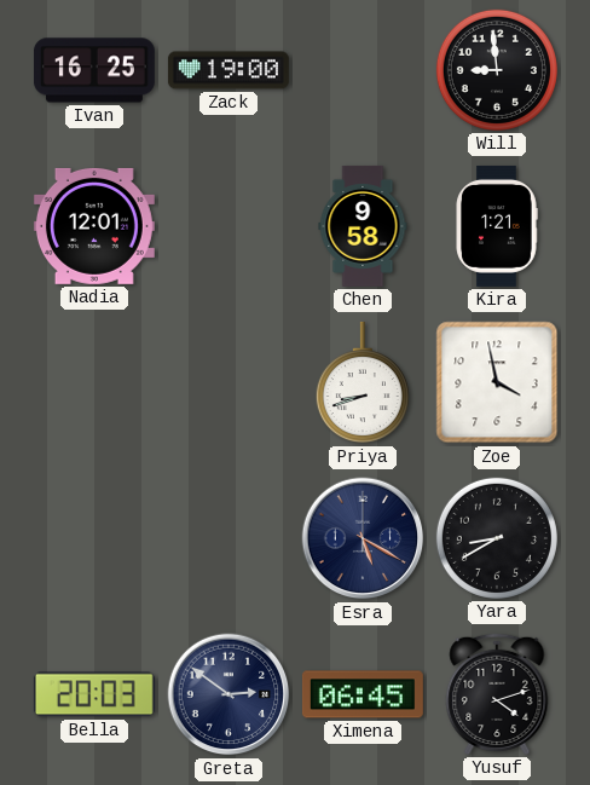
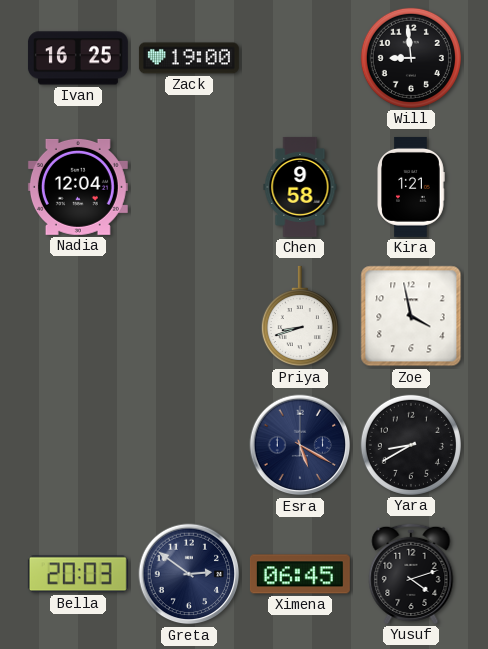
Nadia: 12:01 -> 12:04 (78, 187)
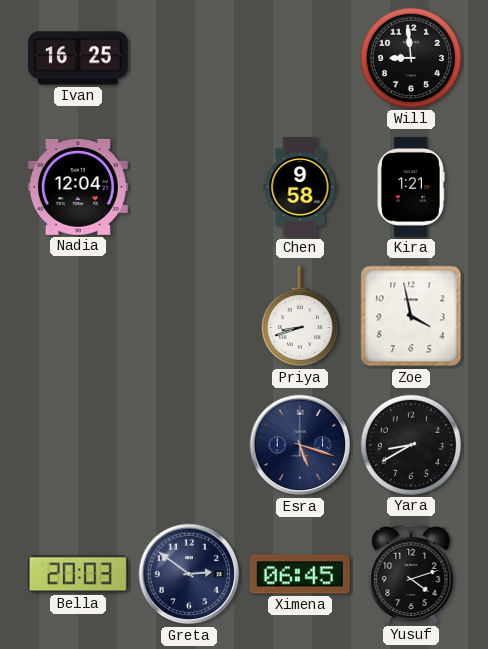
Zack: 19:00 -> none (189, 58)
Esra: 5:20 -> 5:18 (300, 445)
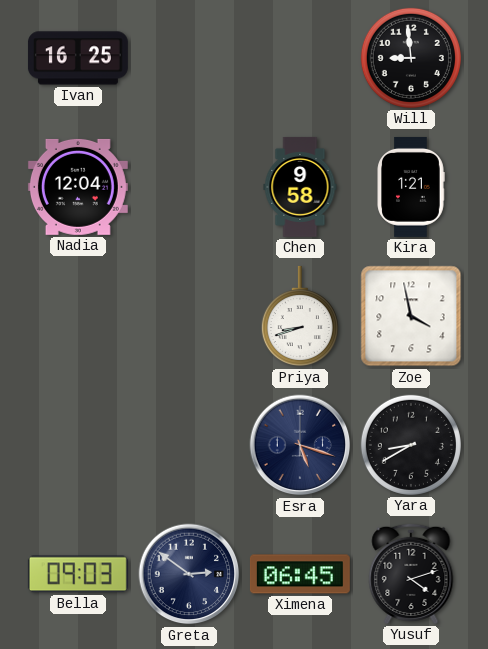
Bella: 20:03 -> 09:03 (78, 574)
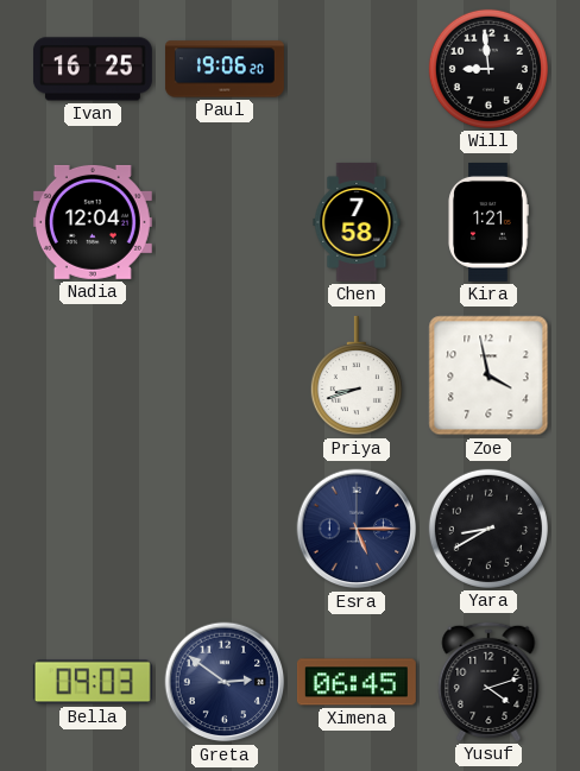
Paul: none -> 19:06 (225, 69)
Chen: 9:58 -> 7:58 (357, 222)
Esra: 5:18 -> 5:15 (357, 529)
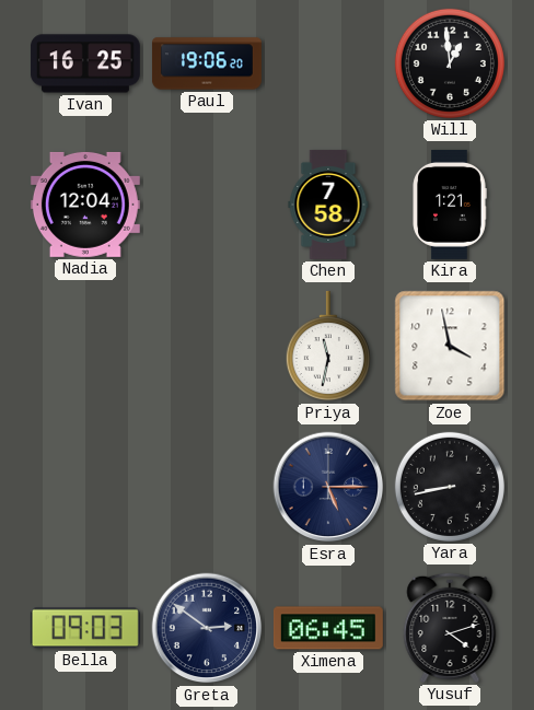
Will: 8:59 -> 12:59 (450, 63)
Priya: 8:42 -> 11:32 (328, 346)
Yara: 8:40 -> 8:43 (450, 487)
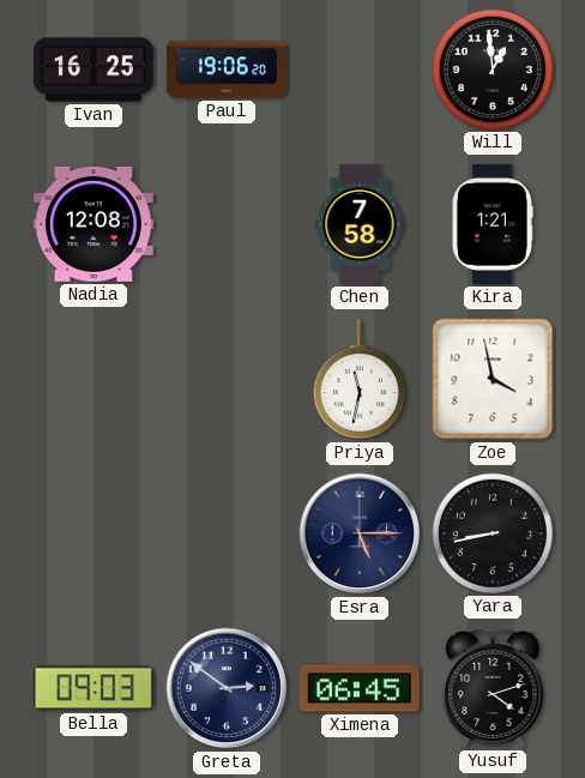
Nadia: 12:04 -> 12:08 (94, 224)
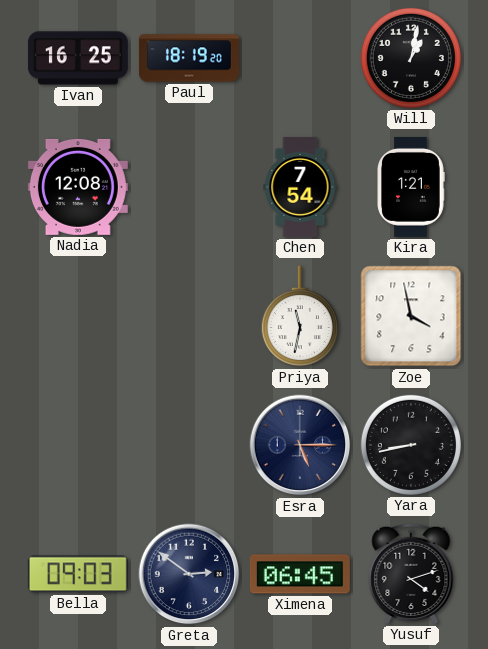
Paul: 19:06 -> 18:19 (189, 58)
Will: 12:59 -> 1:02 (411, 58)
Chen: 7:58 -> 7:54 (300, 187)
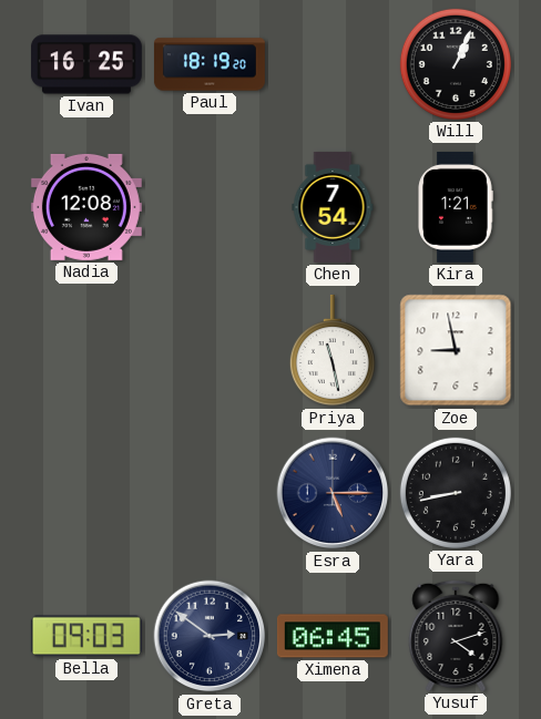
Will: 1:02 -> 1:04 (456, 64)
Priya: 11:32 -> 11:28 (333, 350)
Zoe: 3:58 -> 8:58 (456, 350)
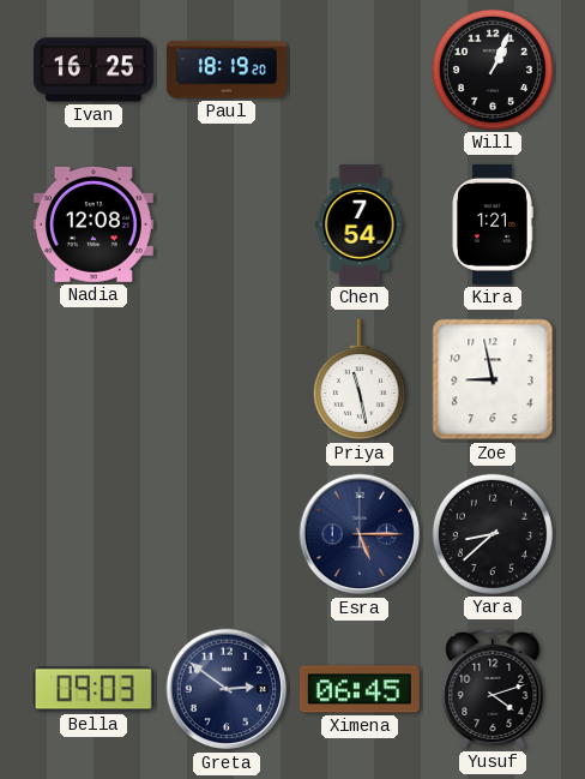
Yara: 8:43 -> 8:38 (493, 534)
